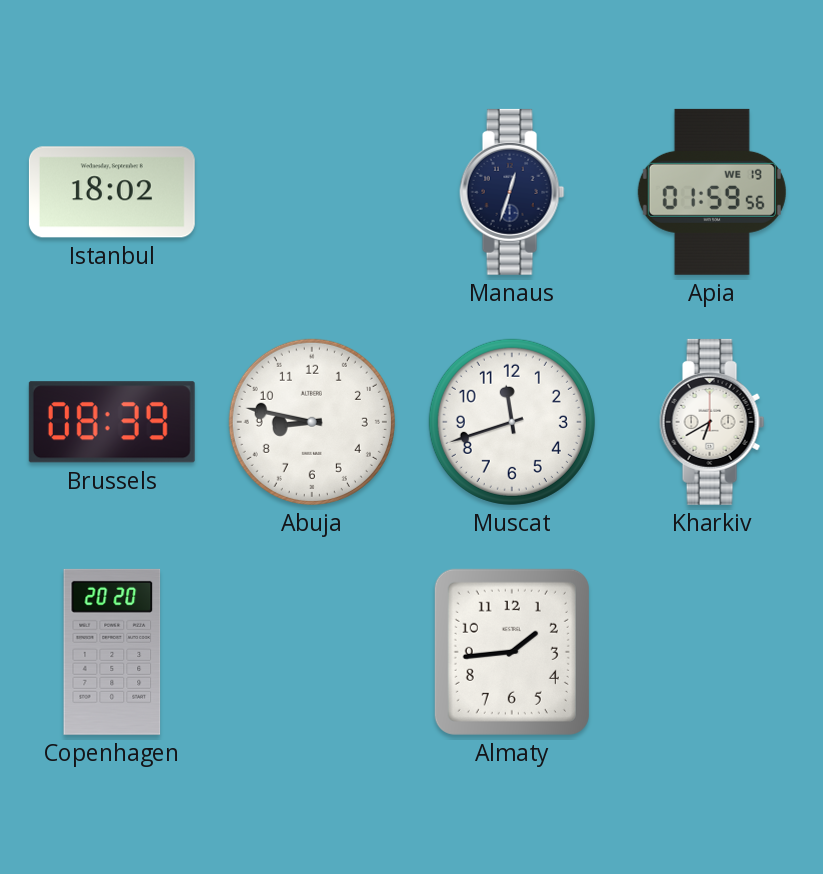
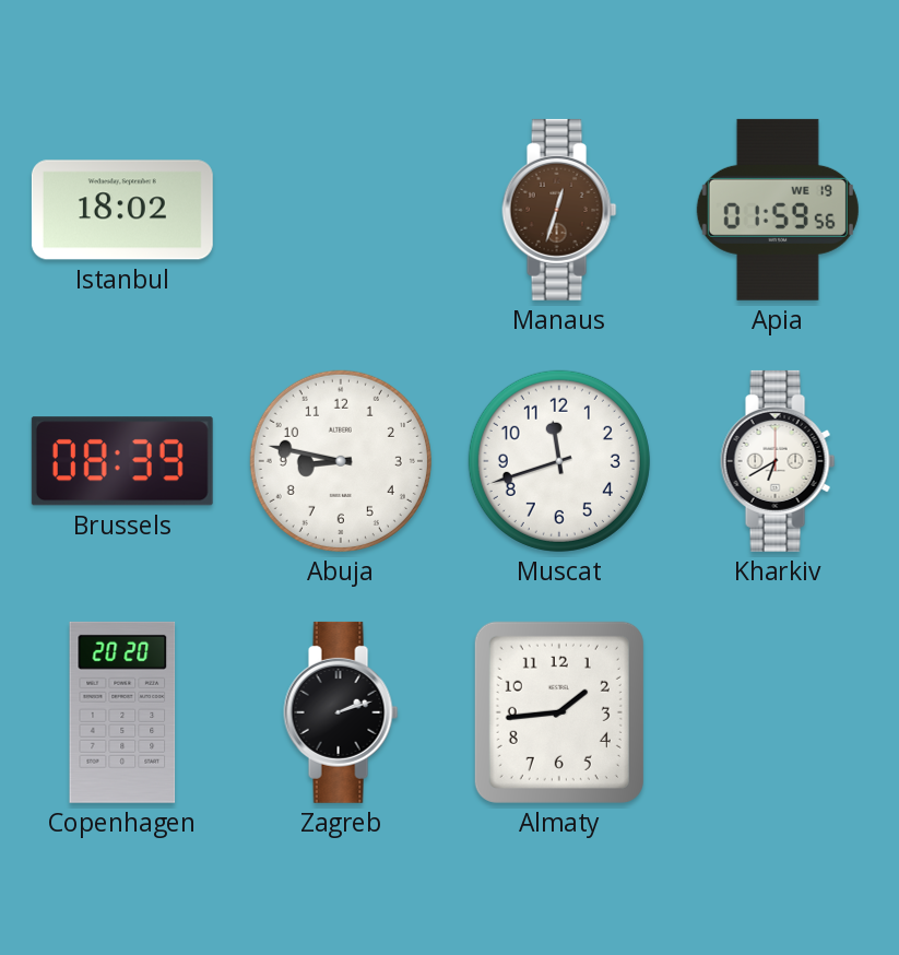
Manaus dial: navy -> brown (559, 210)
Zagreb: none -> 2:12 (341, 712)
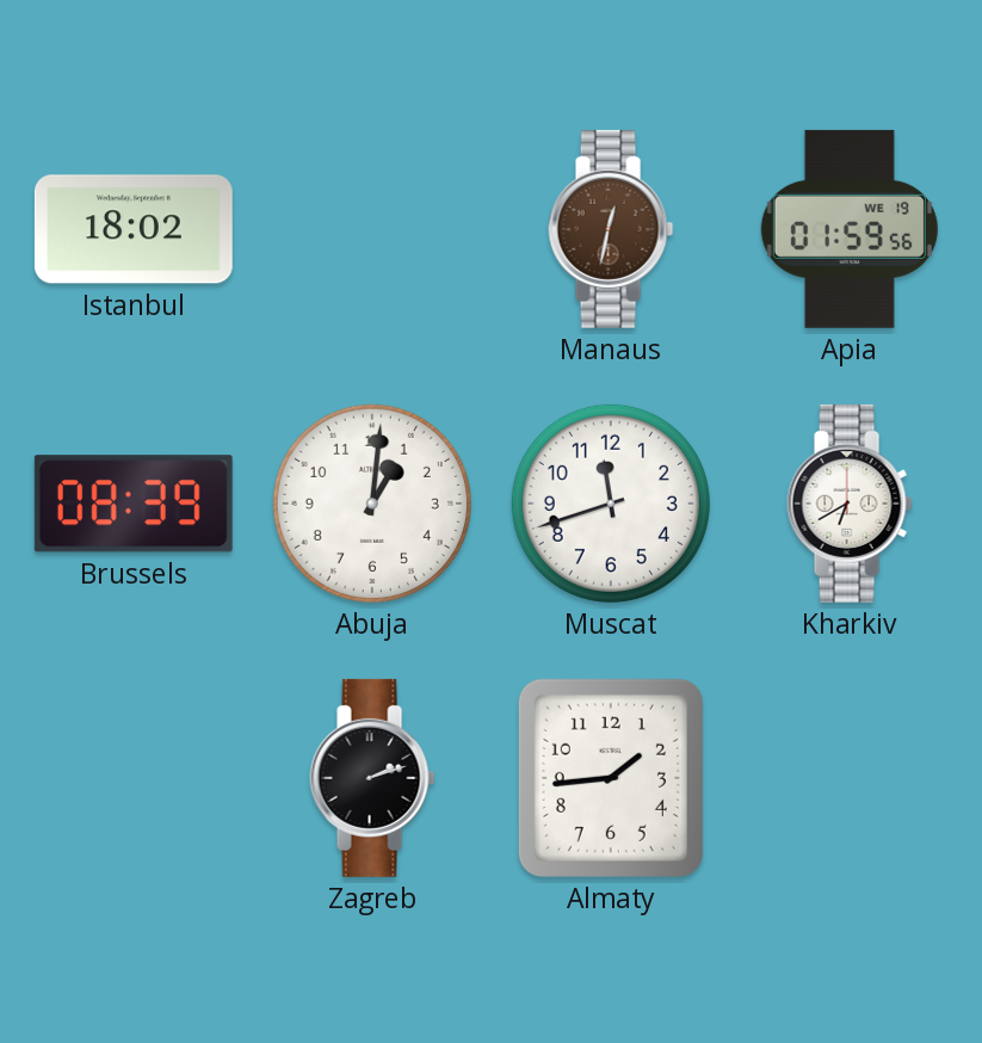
Manaus: 12:33 -> 12:32 (611, 229)
Abuja: 8:47 -> 1:01 (372, 504)
Copenhagen: 20:20 -> none (122, 712)
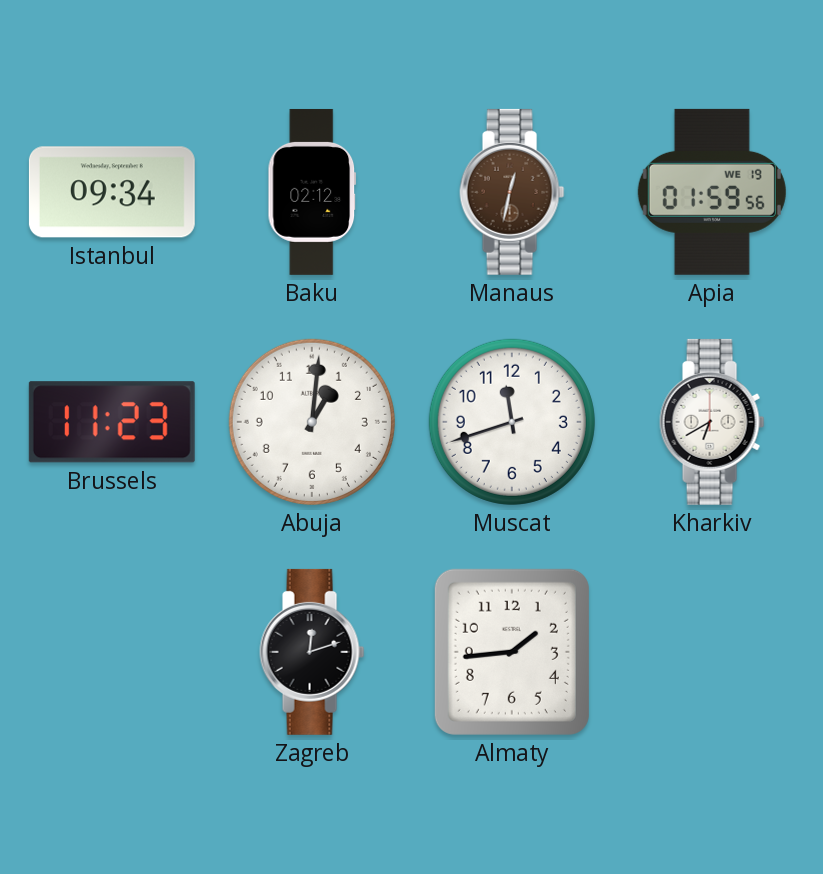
Istanbul: 18:02 -> 09:34 (112, 192)
Baku: none -> 02:12 (312, 192)
Brussels: 08:39 -> 11:23 (112, 422)
Zagreb: 2:12 -> 12:12 (312, 652)
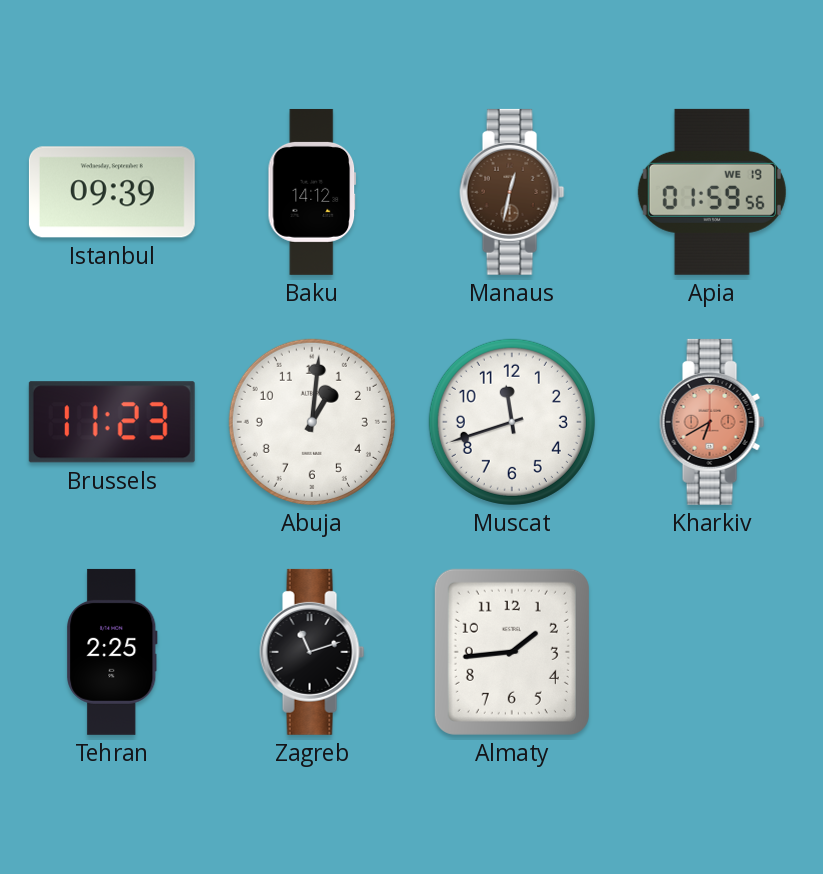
Istanbul: 09:34 -> 09:39 (112, 192)
Baku: 02:12 -> 14:12 (312, 192)
Kharkiv dial: white -> salmon (712, 422)
Tehran: none -> 2:25 (112, 652)
Zagreb: 12:12 -> 11:12 (312, 652)
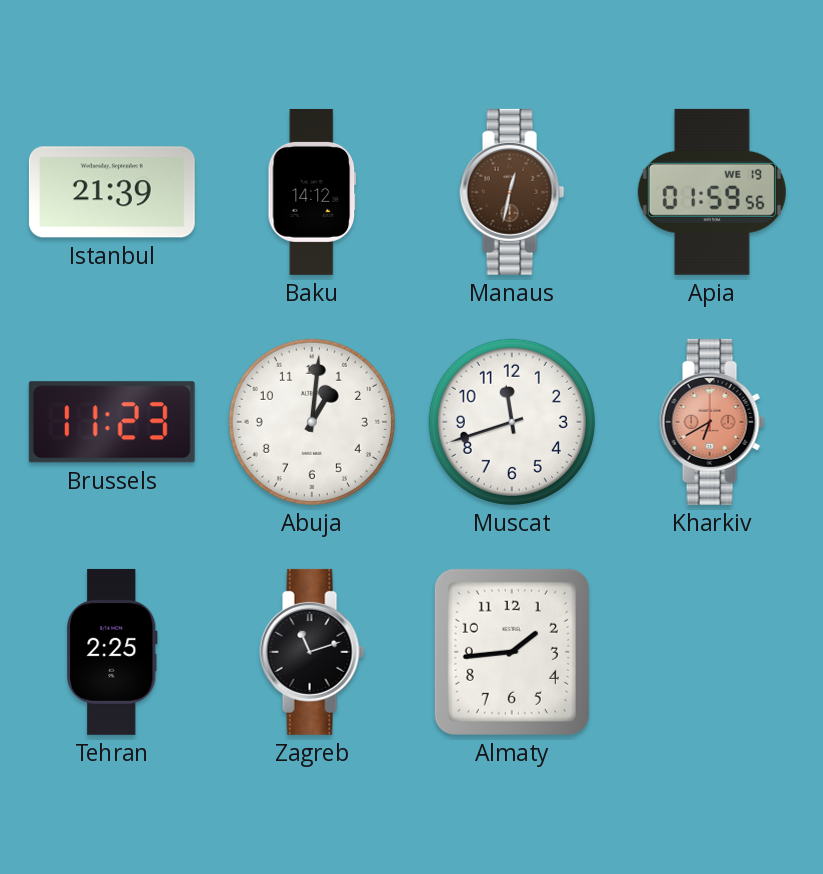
Istanbul: 09:39 -> 21:39 (112, 192)
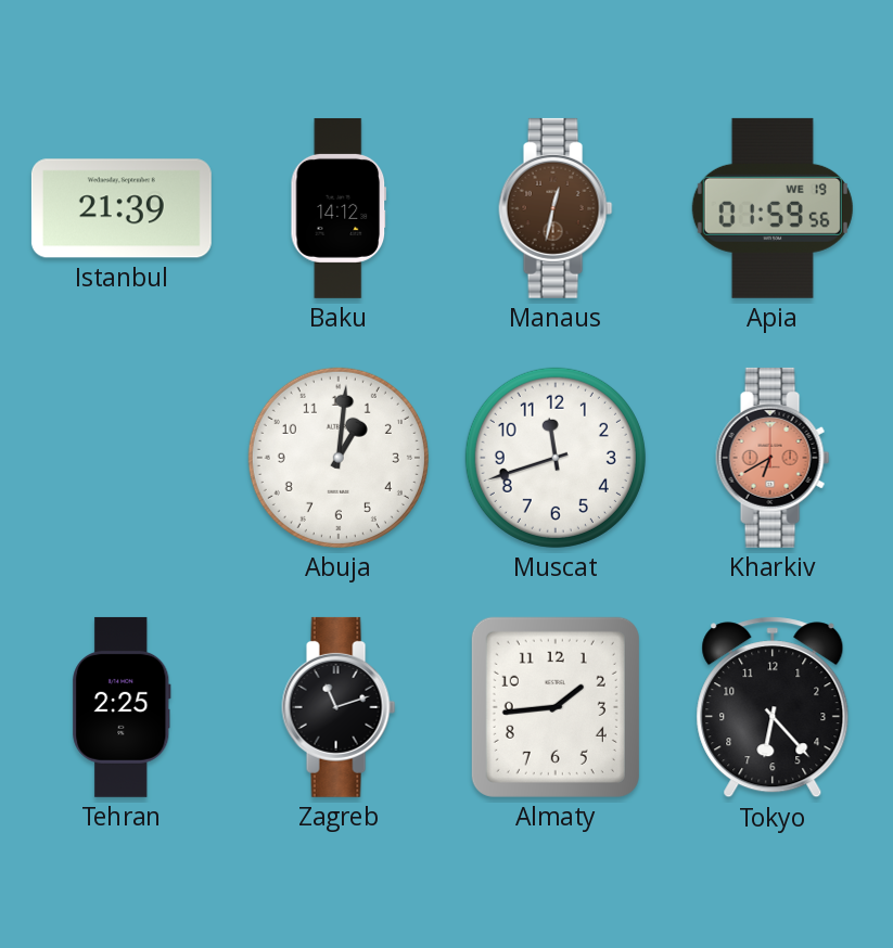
Brussels: 11:23 -> none (112, 422)
Tokyo: none -> 6:23 (773, 707)
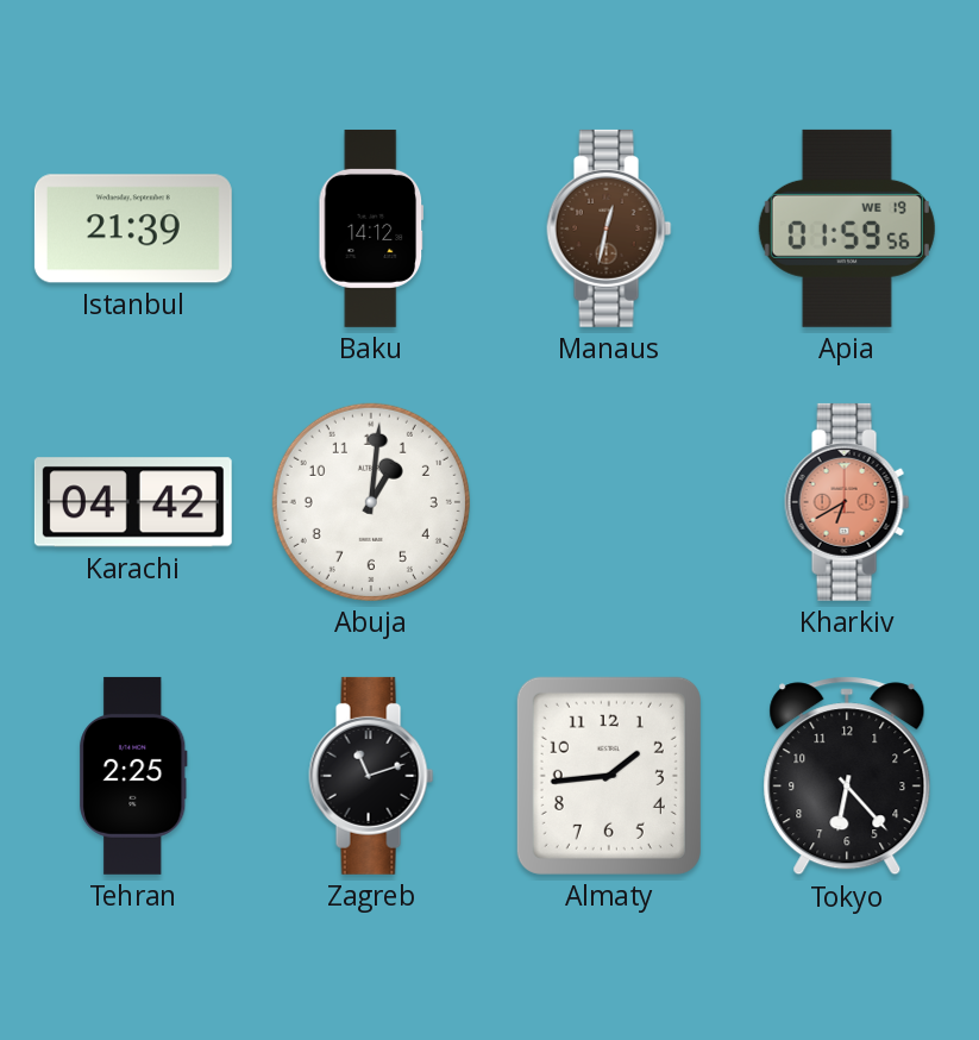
Karachi: none -> 04:42 (133, 502)
Muscat: 11:42 -> none (556, 458)
